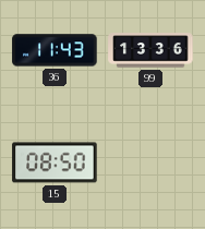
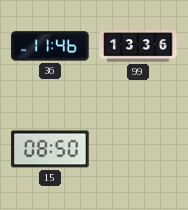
36: 11:43 -> 11:46 (50, 46)
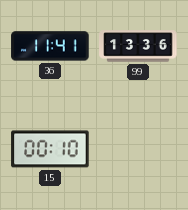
36: 11:46 -> 11:41 (50, 46)
15: 08:50 -> 00:10 (50, 149)
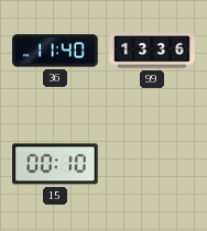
36: 11:41 -> 11:40 (55, 51)
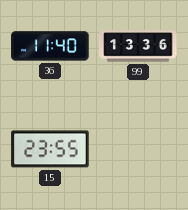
15: 00:10 -> 23:55 (50, 149)
